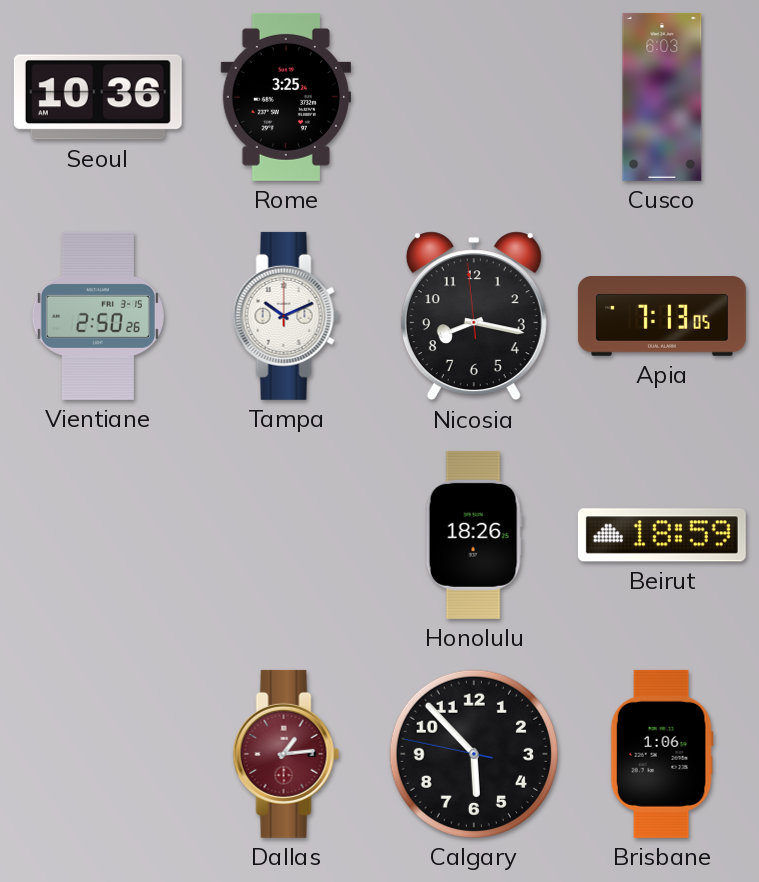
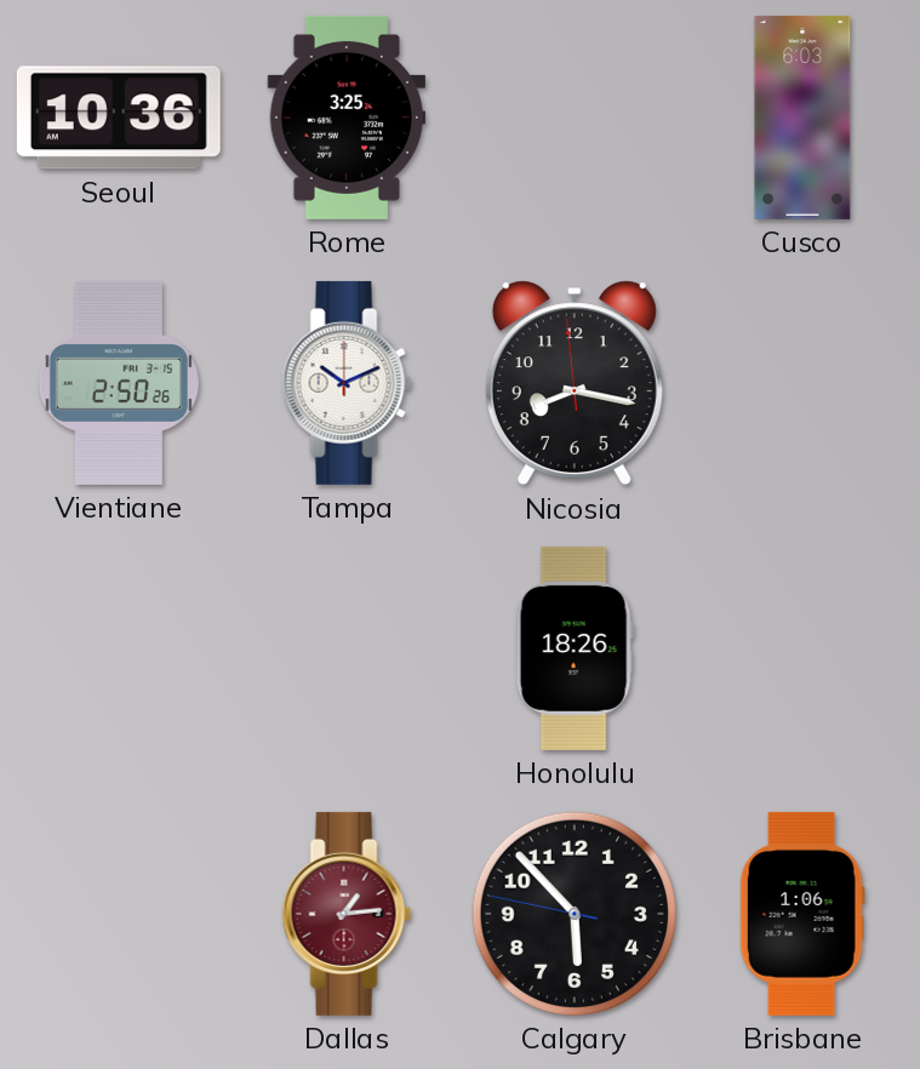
Apia: 7:13 -> none (662, 317)
Beirut: 18:59 -> none (662, 535)
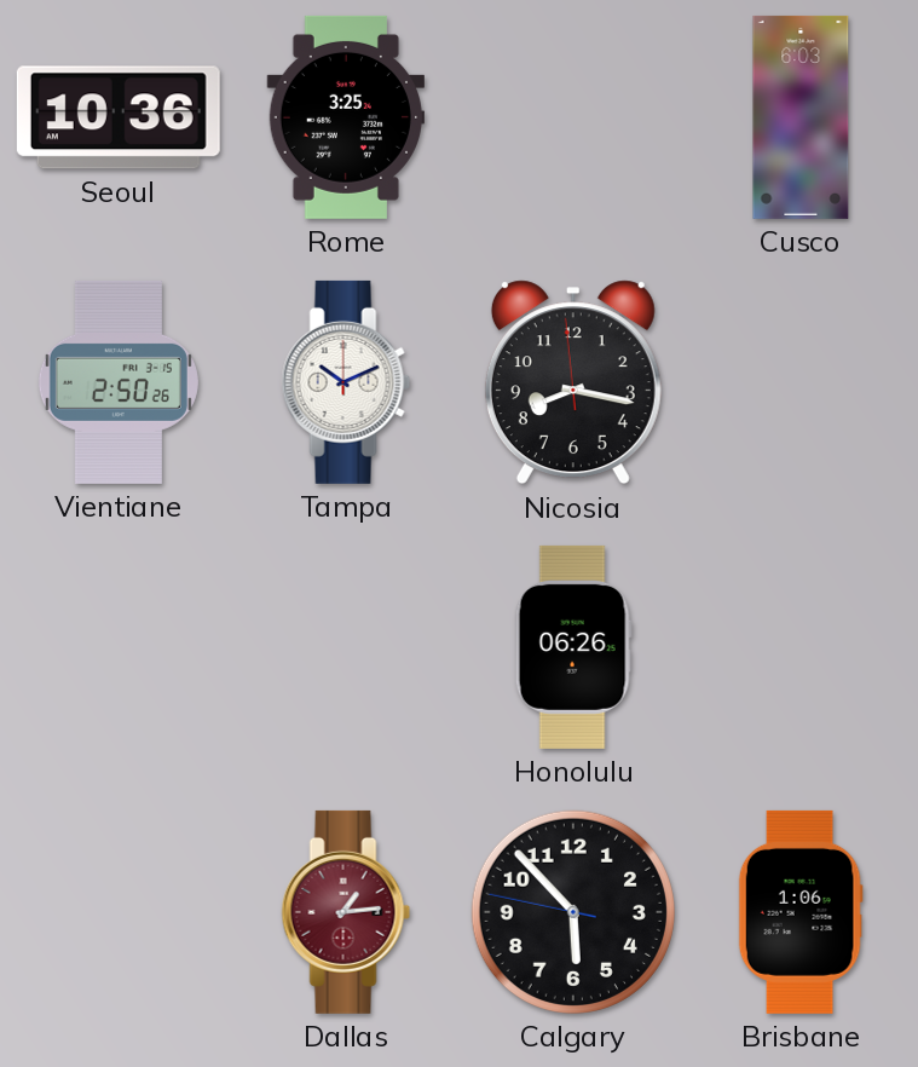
Honolulu: 18:26 -> 06:26 (573, 647)
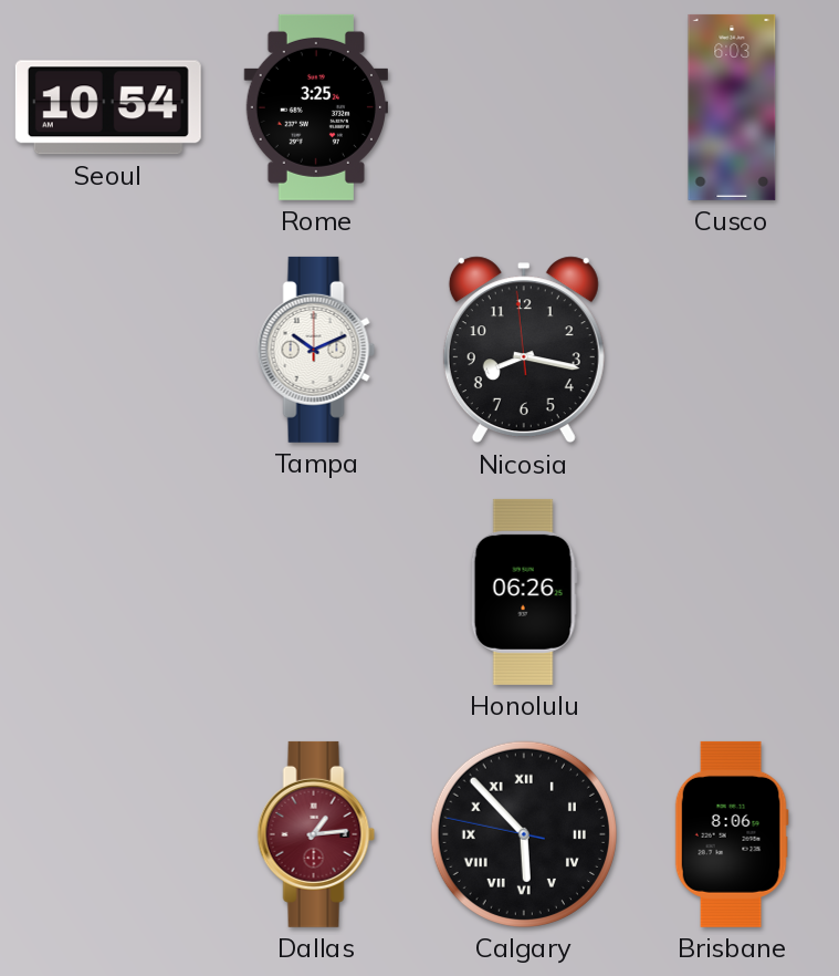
Seoul: 10:36 -> 10:54 (108, 107)
Vientiane: 2:50 -> none (119, 382)
Calgary numerals: Arabic -> Roman (524, 834)
Brisbane: 1:06 -> 8:06 (732, 834)
